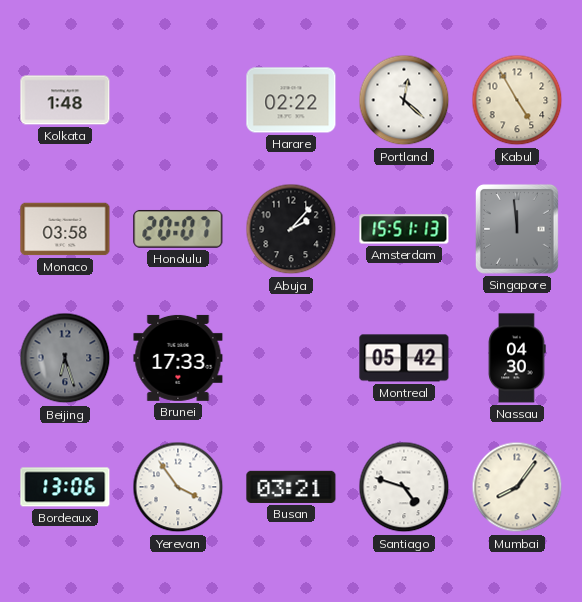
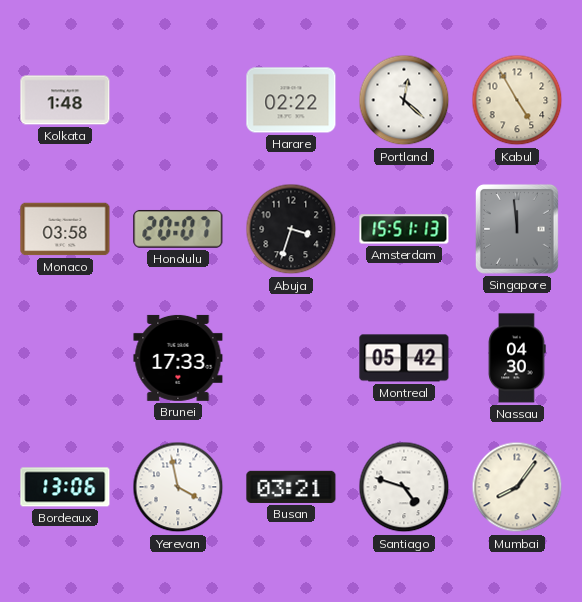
Abuja: 2:07 -> 3:33 (291, 229)
Beijing: 6:27 -> none (65, 358)
Yerevan: 3:54 -> 3:58 (178, 487)
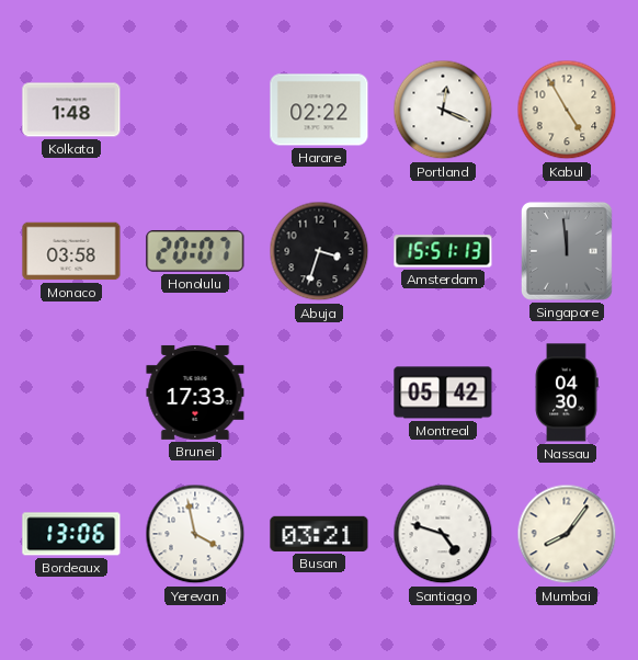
Portland: 12:22 -> 12:19 (443, 110)
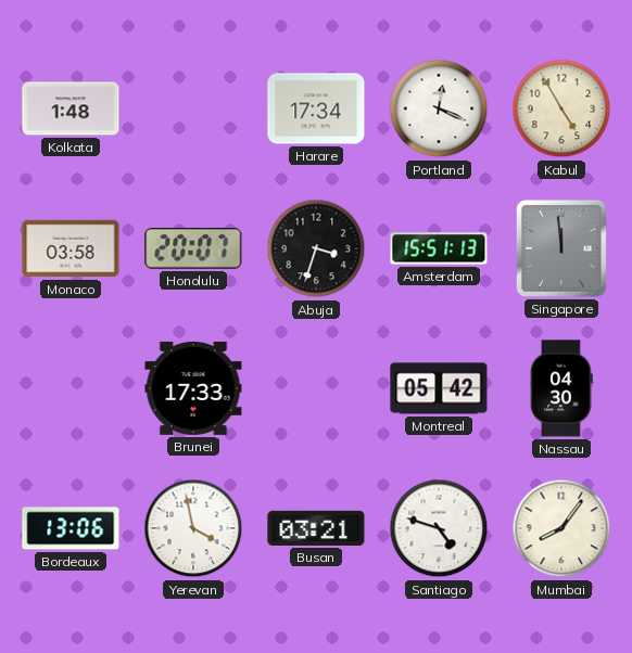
Harare: 02:22 -> 17:34 (316, 108)
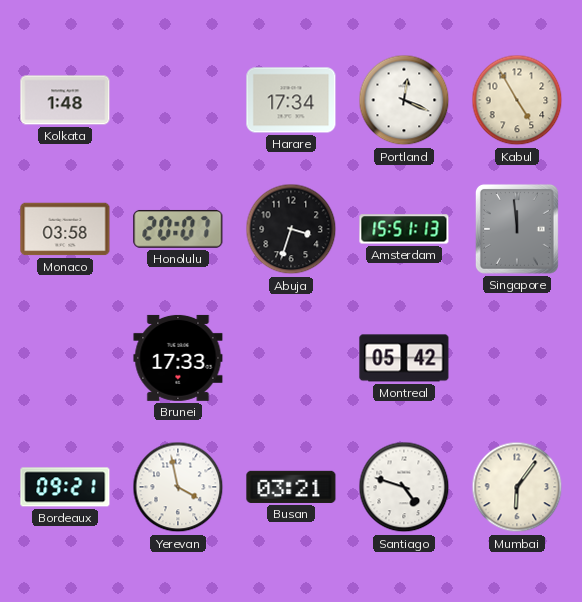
Nassau: 04:30 -> none (561, 388)
Bordeaux: 13:06 -> 09:21 (65, 487)
Mumbai: 8:06 -> 6:06 (517, 487)
